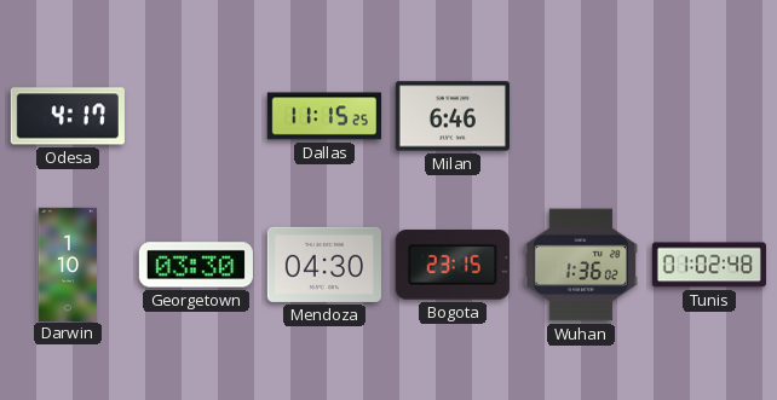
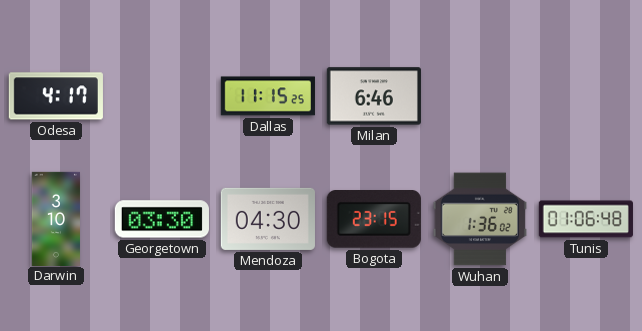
Darwin: 1:10 -> 3:10 (56, 218)
Tunis: 01:02 -> 01:06 (586, 219)
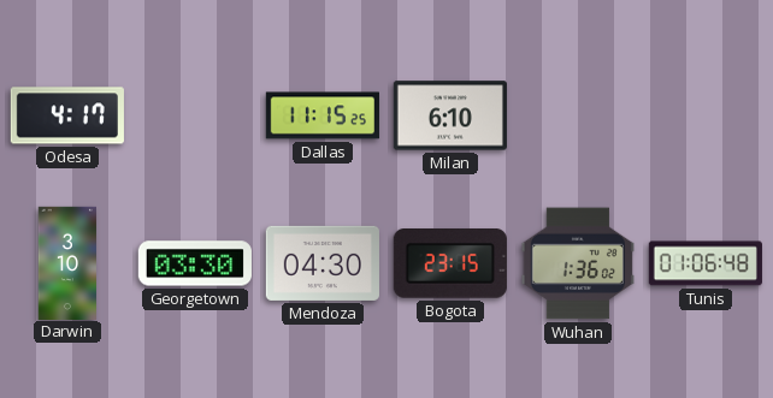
Milan: 6:46 -> 6:10 (450, 115)
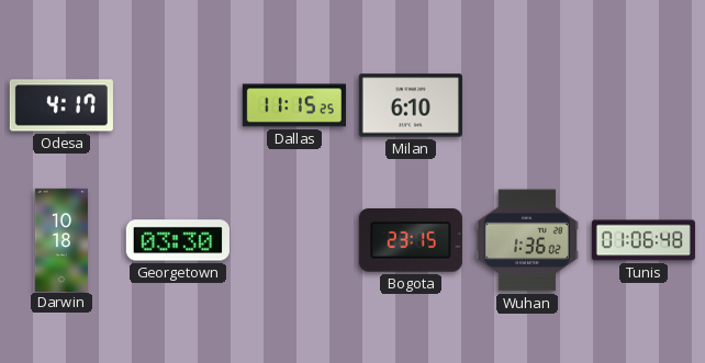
Darwin: 3:10 -> 10:18 (61, 239)
Mendoza: 04:30 -> none (323, 263)
